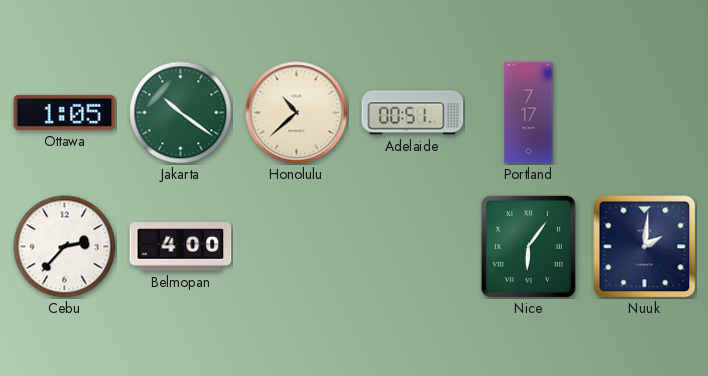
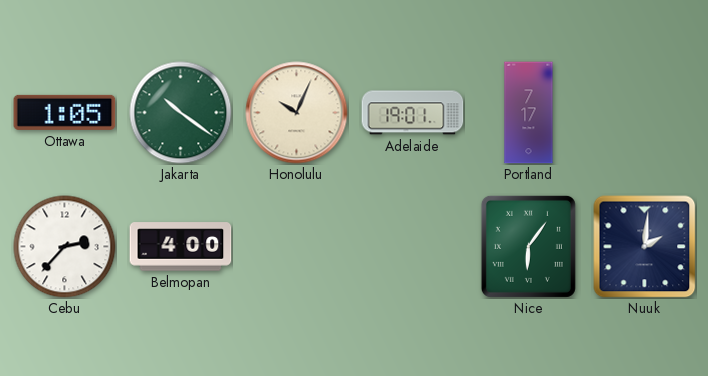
Honolulu: 10:38 -> 10:04 (297, 113)
Adelaide: 00:51 -> 19:01 (413, 113)
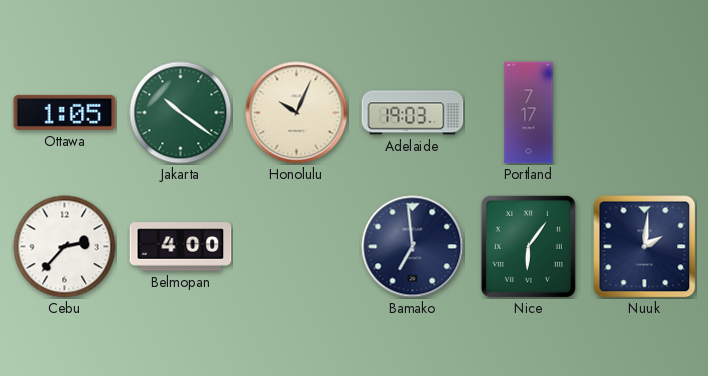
Adelaide: 19:01 -> 19:03 (413, 113)
Bamako: none -> 6:59 (413, 247)
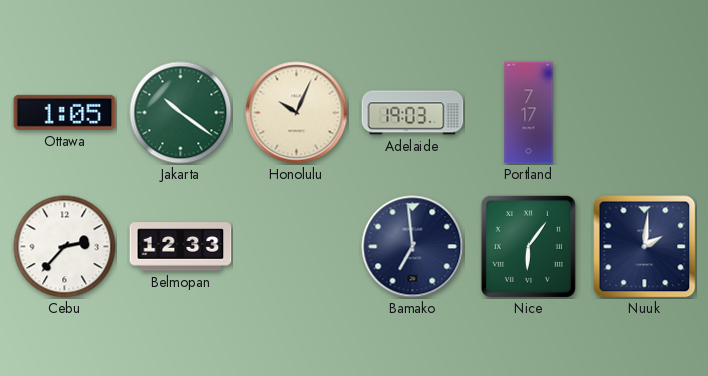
Belmopan: 4:00 -> 12:33 (181, 247)
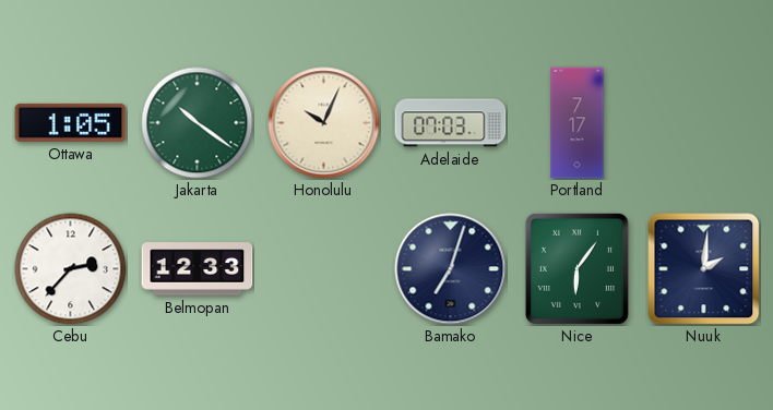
Adelaide: 19:03 -> 07:03 (451, 123)
Bamako: 6:59 -> 7:03 (451, 269)
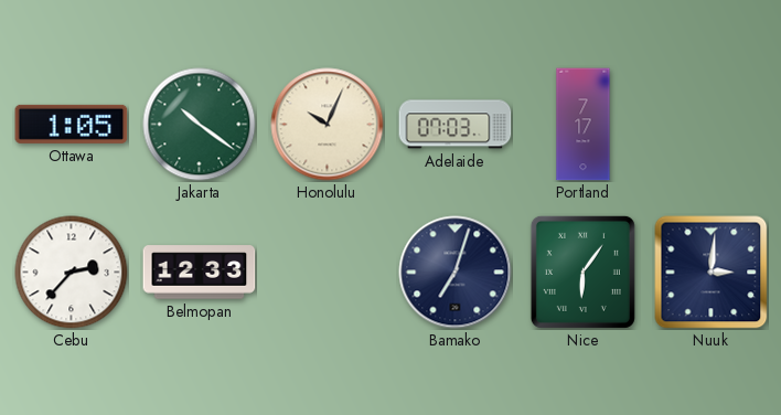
Nuuk: 2:01 -> 3:01 (712, 273)
